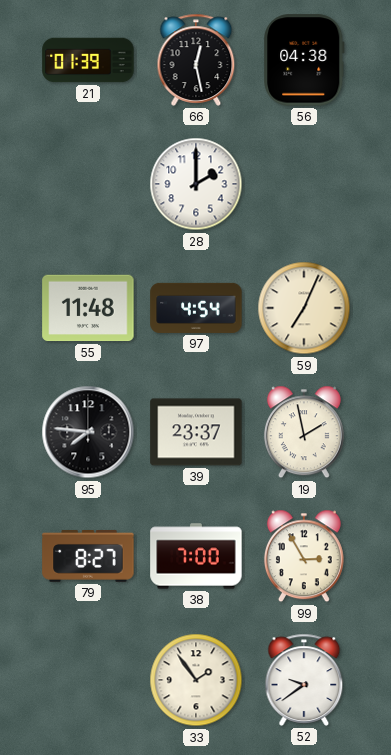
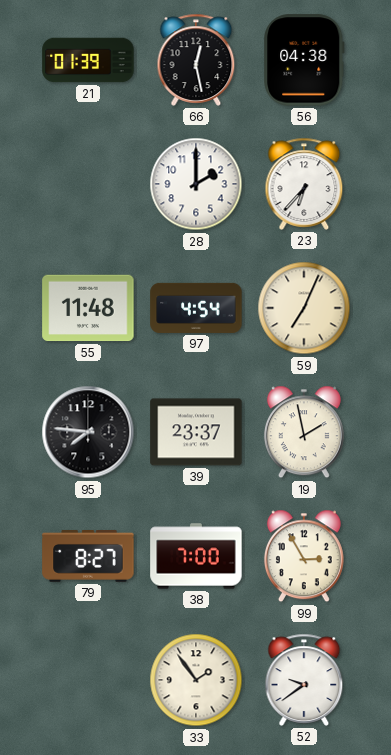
23: none -> 6:37 (304, 184)
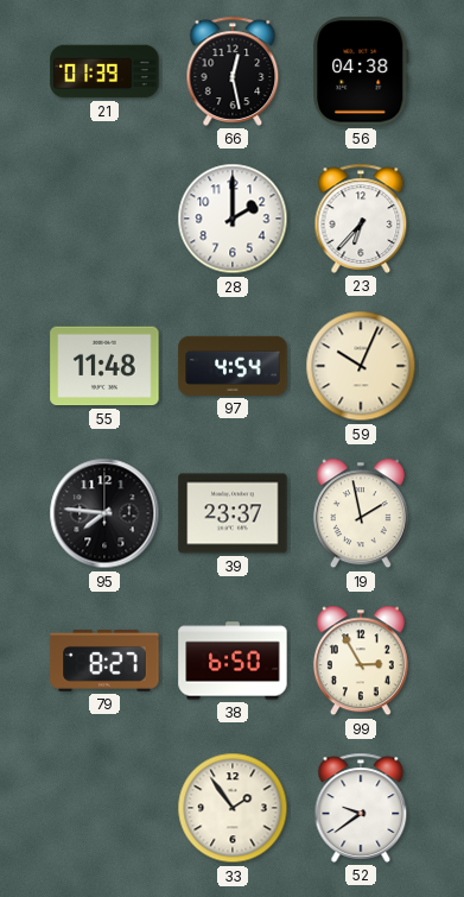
59: 7:04 -> 10:04 (361, 366)
38: 7:00 -> 6:50 (233, 661)
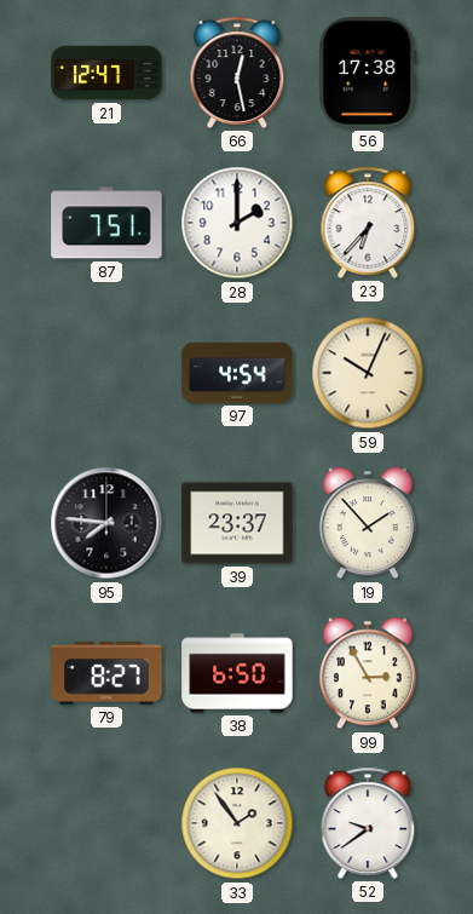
21: 01:39 -> 12:47 (106, 73)
56: 04:38 -> 17:38 (369, 73)
87: none -> 7:51 (106, 223)
55: 11:48 -> none (104, 366)
19: 1:58 -> 1:53 (368, 523)
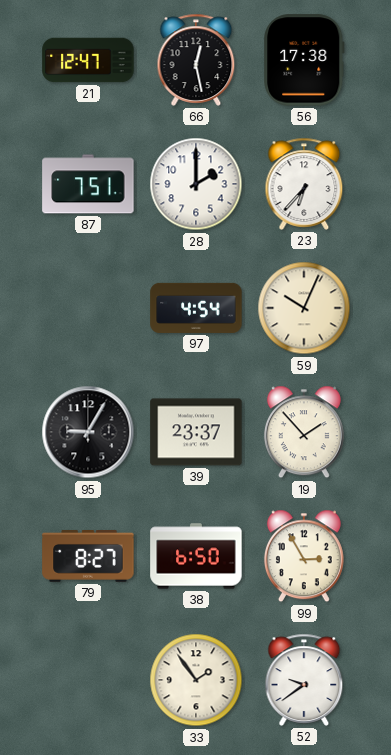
95: 7:46 -> 9:05 (88, 432)
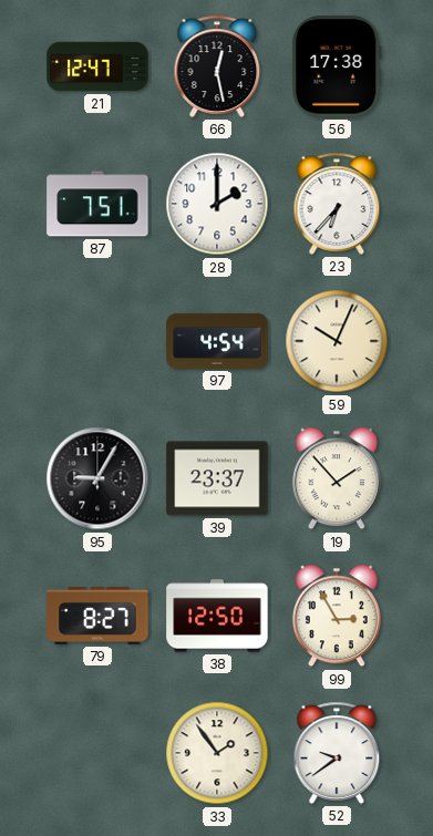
38: 6:50 -> 12:50 (217, 616)
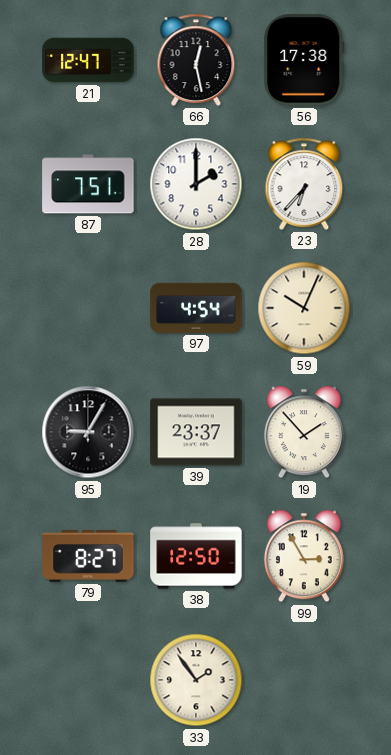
52: 9:39 -> none (337, 753)
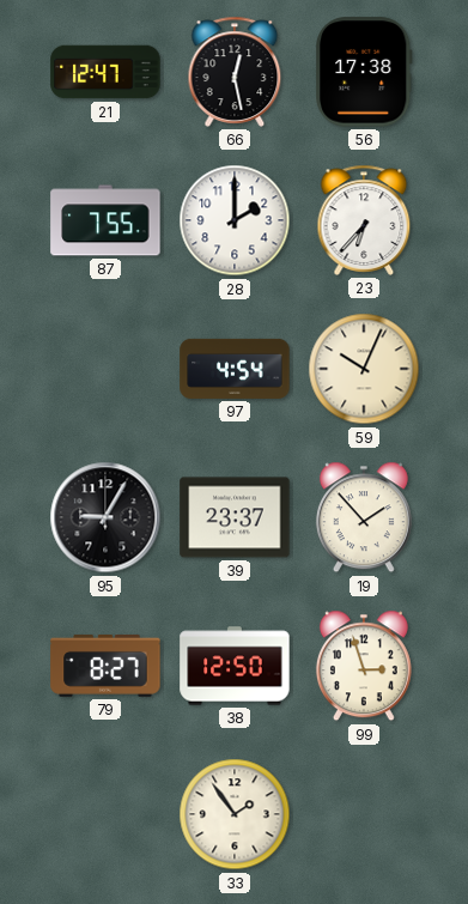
87: 7:51 -> 7:55 (105, 220)
99: 2:55 -> 2:57 (364, 666)
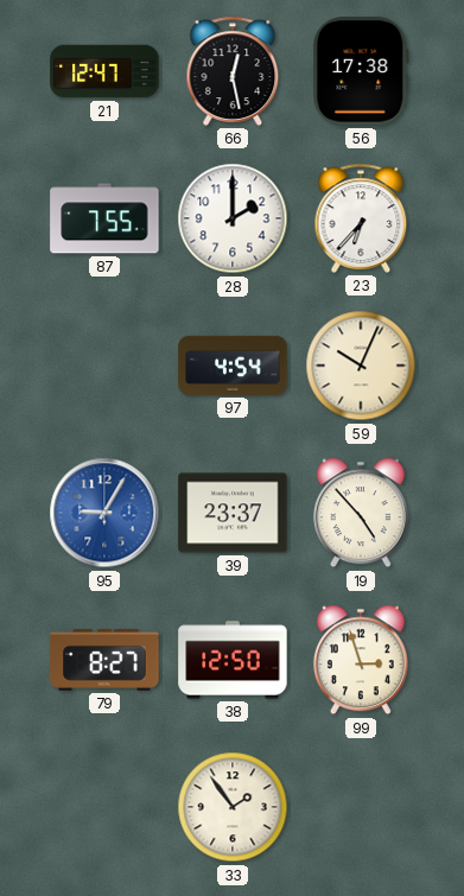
95 dial: black -> blue (104, 513)
19: 1:53 -> 4:53 (361, 513)
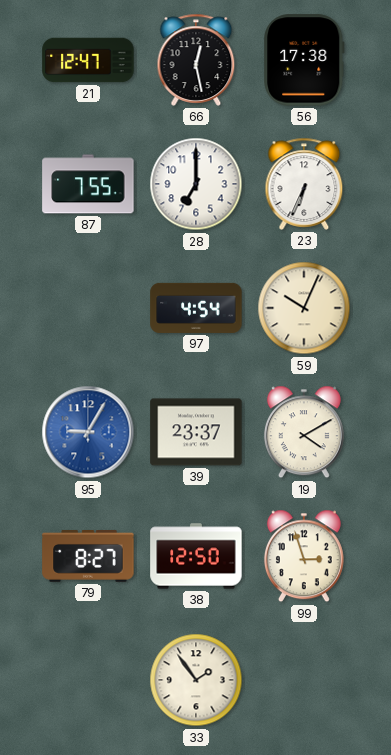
28: 2:00 -> 7:00 (196, 184)
23: 6:37 -> 6:34 (304, 184)
19: 4:53 -> 4:10 (304, 432)
